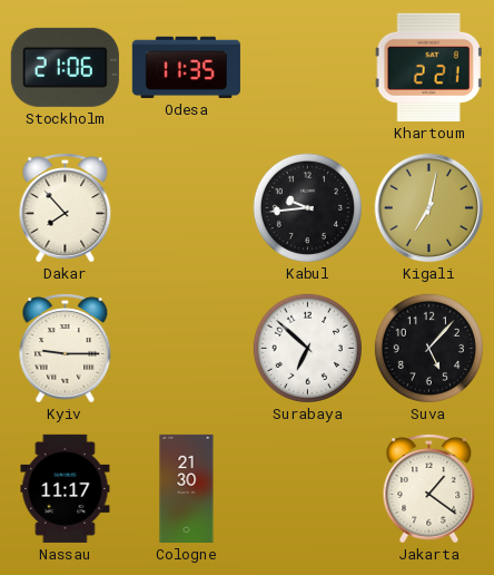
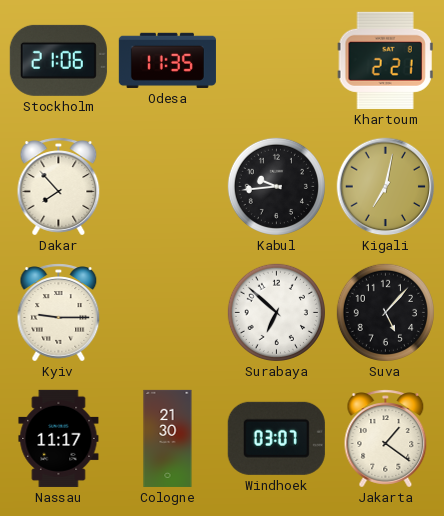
Windhoek: none -> 03:07 (276, 438)
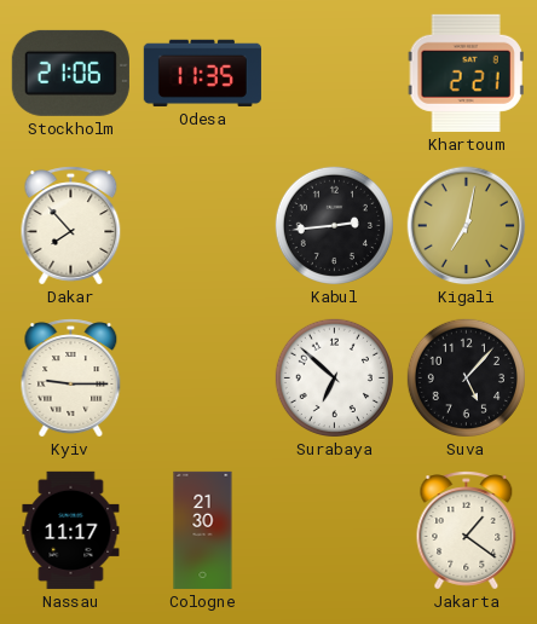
Kabul: 9:44 -> 2:44 (334, 225)
Windhoek: 03:07 -> none (276, 438)
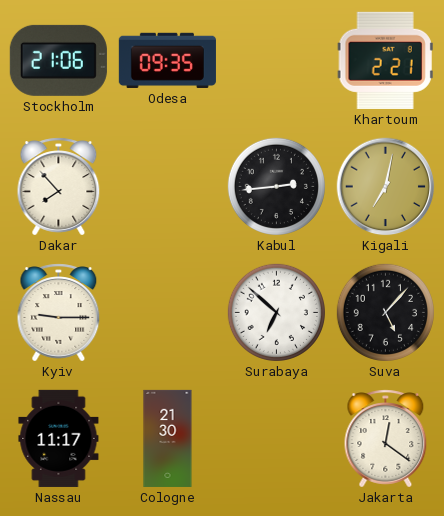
Odesa: 11:35 -> 09:35 (167, 60)
Jakarta: 1:21 -> 12:21 (386, 439)
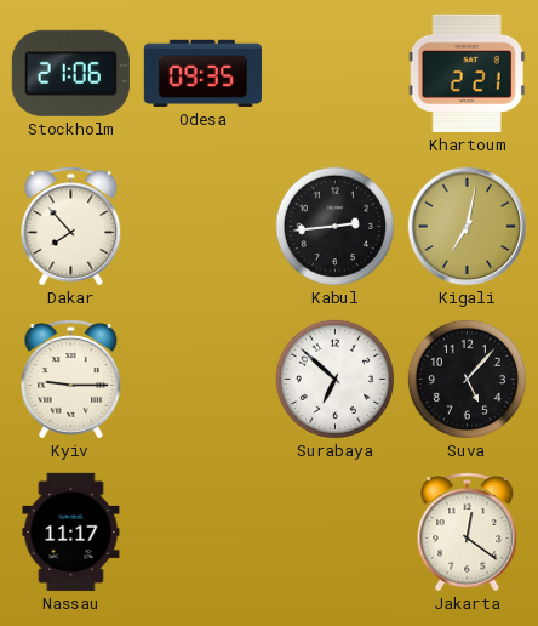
Cologne: 21:30 -> none (168, 438)
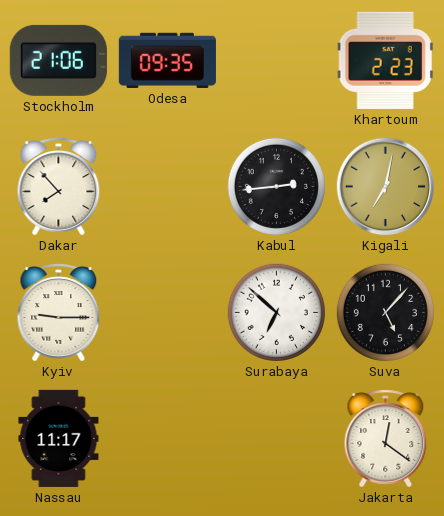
Khartoum: 2:21 -> 2:23 (385, 60)
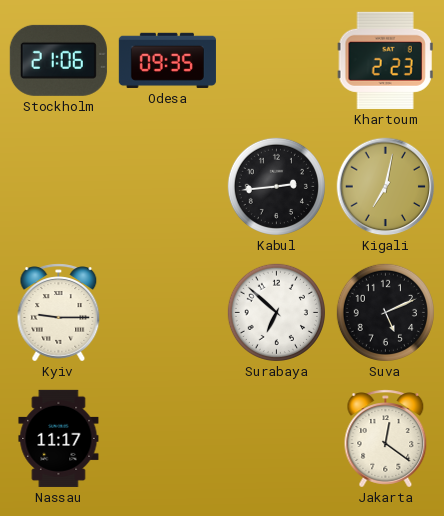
Dakar: 7:53 -> none (59, 187)
Suva: 5:07 -> 5:11 (385, 312)
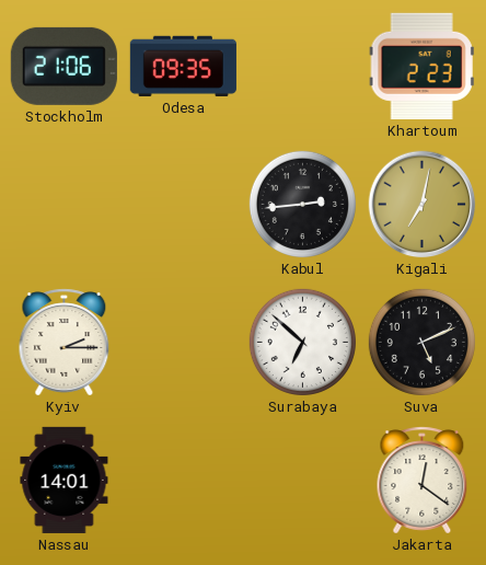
Kyiv: 9:15 -> 2:15 (65, 343)
Nassau: 11:17 -> 14:01 (65, 480)
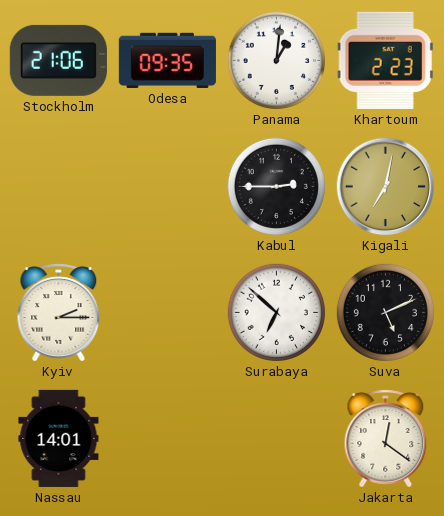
Panama: none -> 1:01 (276, 60)
Kabul: 2:44 -> 2:45 (276, 186)
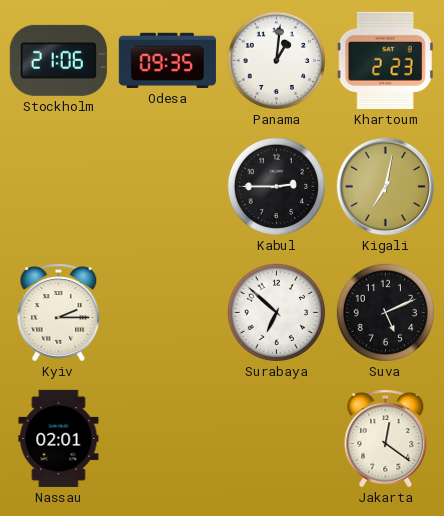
Nassau: 14:01 -> 02:01 (59, 438)
